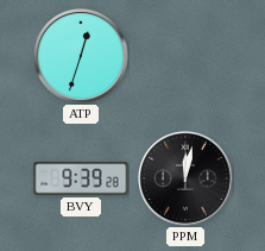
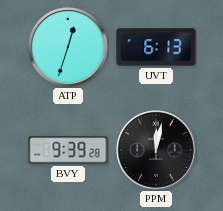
UVT: none -> 6:13 (156, 47)
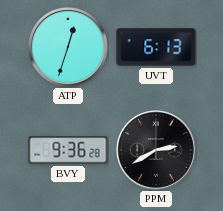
BVY: 9:39 -> 9:36 (68, 150)
PPM: 12:02 -> 2:40 (157, 151)
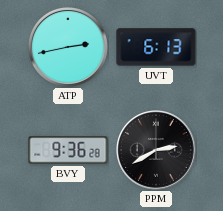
ATP: 12:33 -> 2:43 (69, 48)
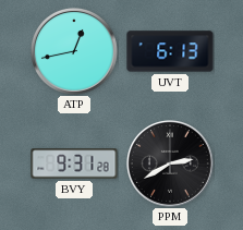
ATP: 2:43 -> 12:43 (75, 52)
BVY: 9:36 -> 9:31 (74, 164)
